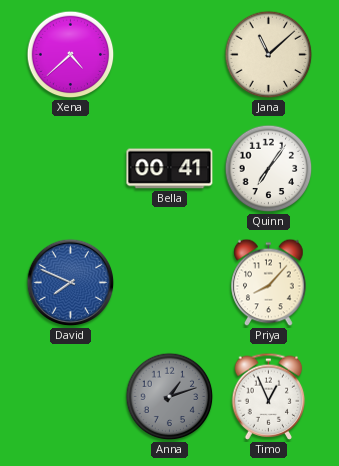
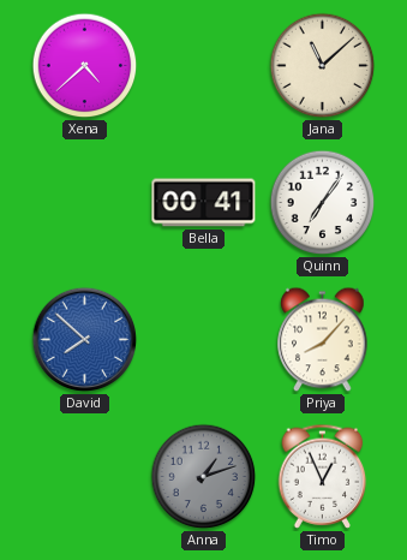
David: 7:49 -> 7:52 (85, 340)
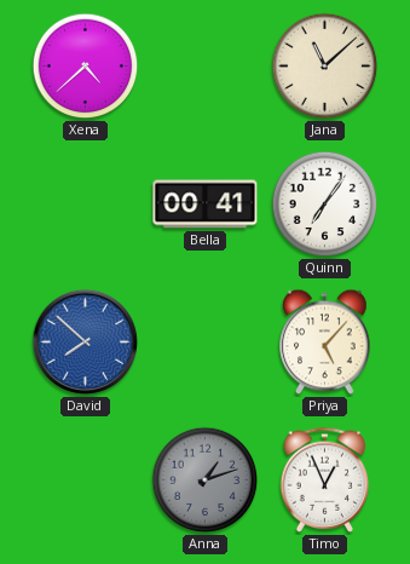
Priya: 8:07 -> 5:07 (325, 343)
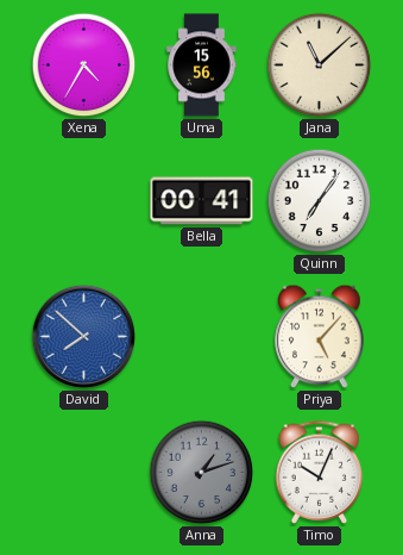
Xena: 4:38 -> 4:35 (84, 66)
Uma: none -> 15:56 (202, 66)
Timo: 12:56 -> 10:04 (320, 472)
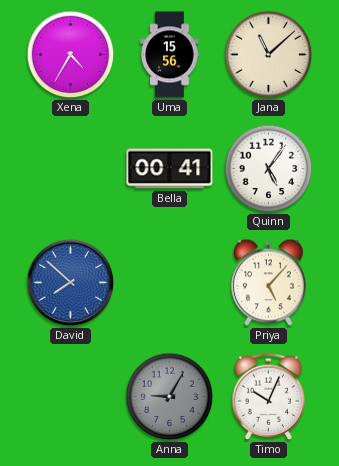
Quinn: 7:06 -> 5:06 (269, 169)
Anna: 1:12 -> 9:05 (170, 397)
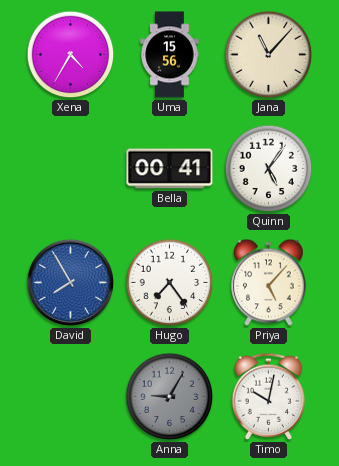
Jana: 11:08 -> 11:07 (269, 55)
David: 7:52 -> 7:55 (71, 283)
Hugo: none -> 7:24 (170, 283)
Timo: 10:04 -> 10:02 (269, 396)
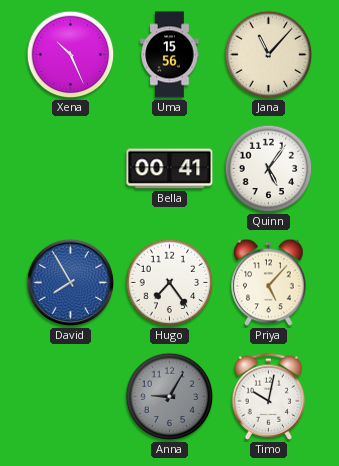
Xena: 4:35 -> 10:26 (71, 55)
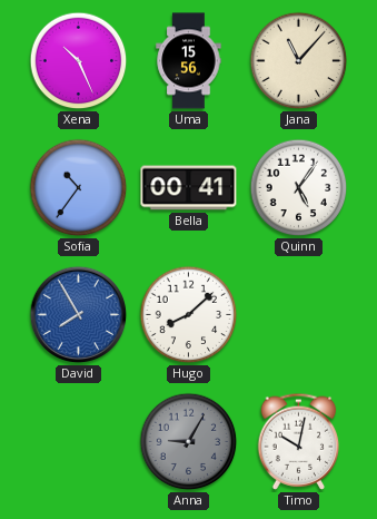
Sofia: none -> 10:36 (79, 188)
Hugo: 7:24 -> 8:08 (189, 315)
Priya: 5:07 -> none (269, 283)
